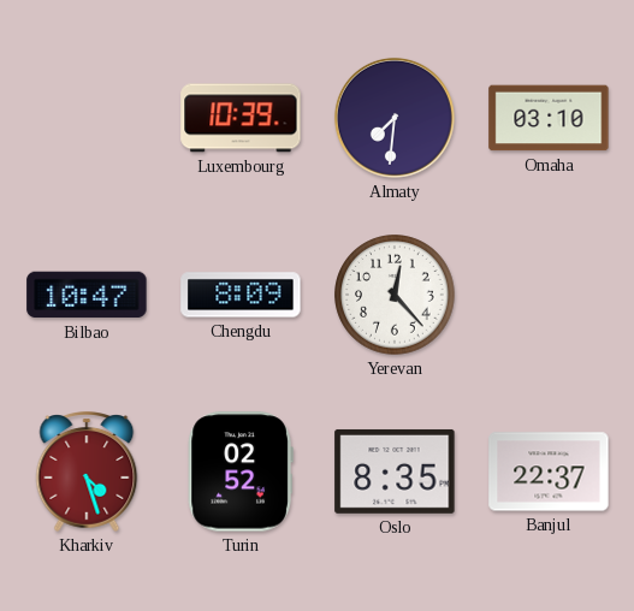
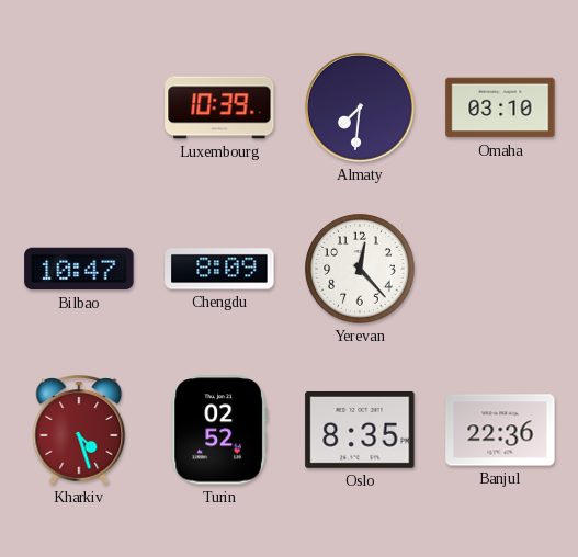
Banjul: 22:37 -> 22:36 (500, 430)
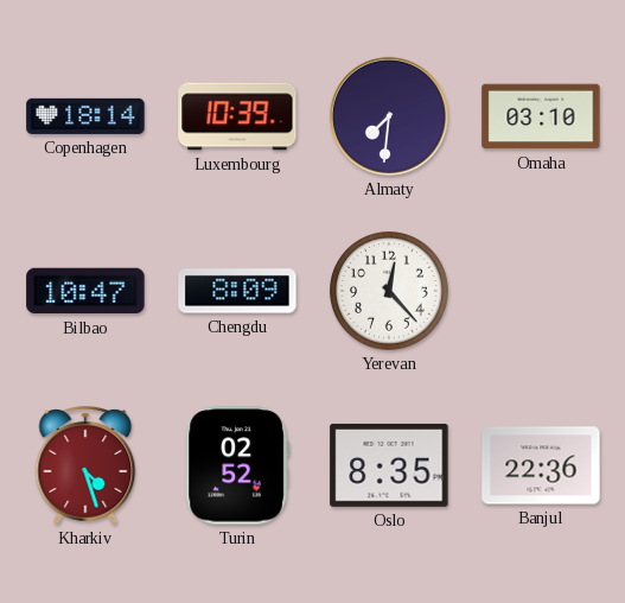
Copenhagen: none -> 18:14 (85, 116)
